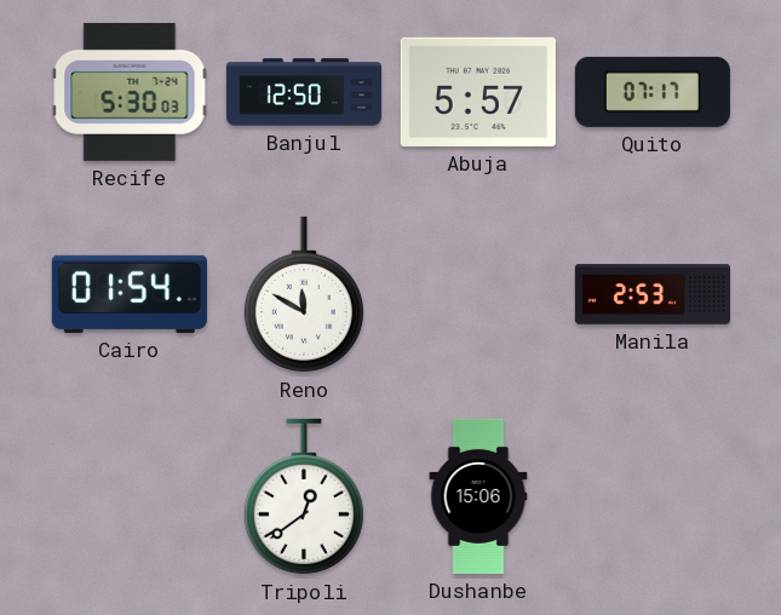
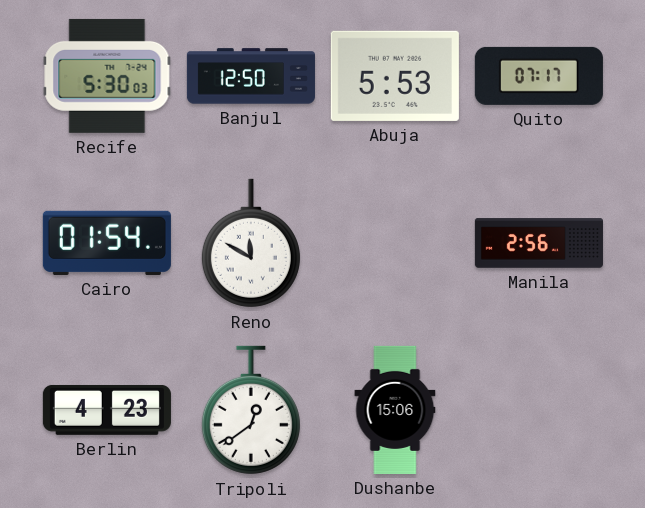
Abuja: 5:57 -> 5:53 (395, 76)
Manila: 2:53 -> 2:56 (539, 243)
Berlin: none -> 4:23 (107, 410)
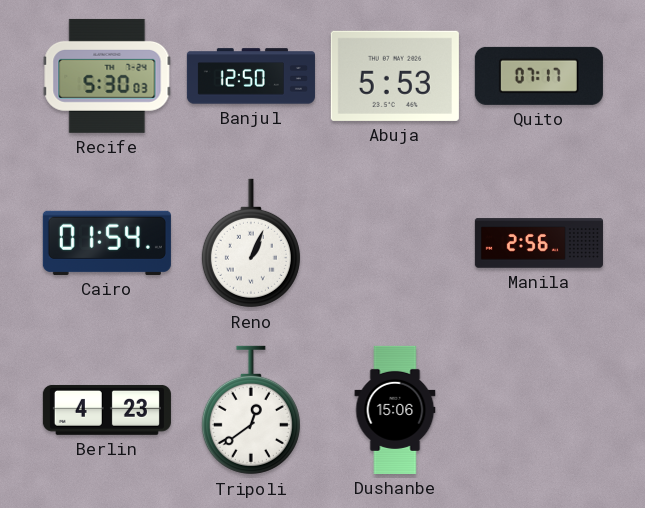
Reno: 11:50 -> 1:04 (251, 243)
